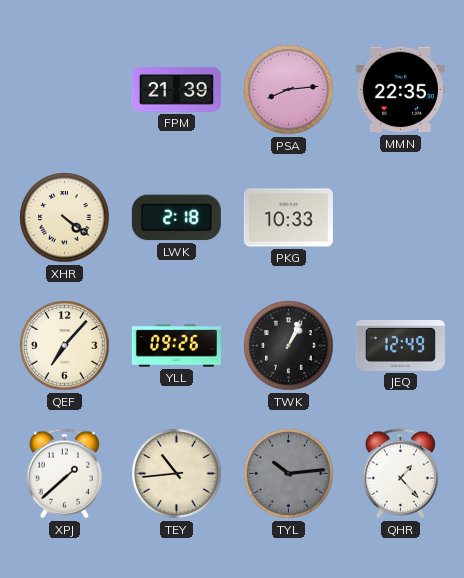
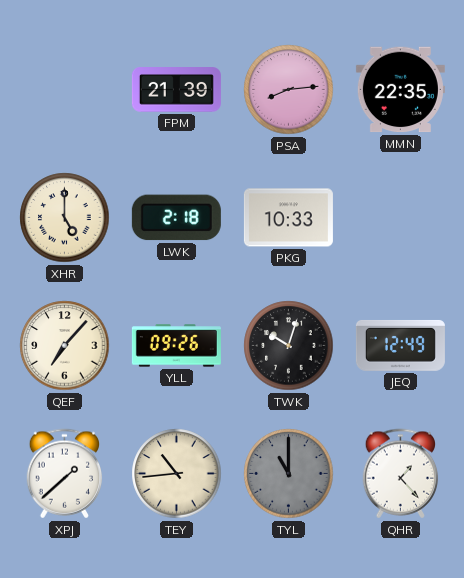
XHR: 4:21 -> 5:00 (65, 218)
TWK: 1:04 -> 10:03 (289, 346)
TYL: 10:14 -> 11:00 (289, 474)
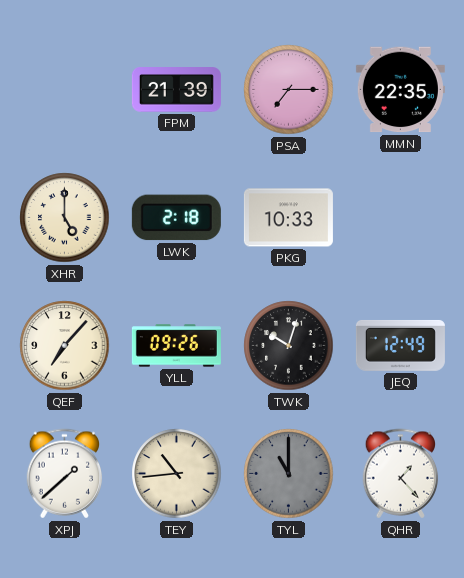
PSA: 8:14 -> 7:15 (289, 90)
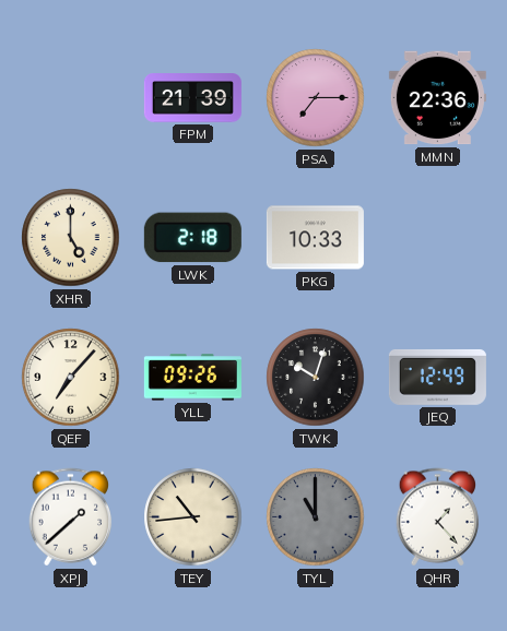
MMN: 22:35 -> 22:36 (437, 98)
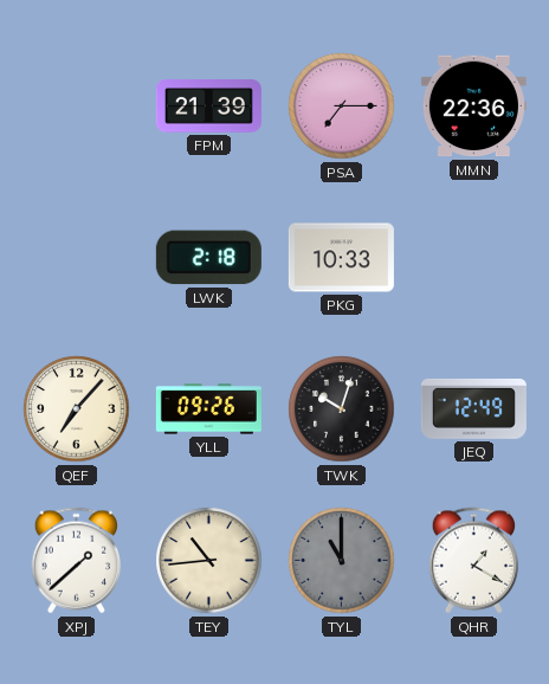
XHR: 5:00 -> none (71, 238)
QHR: 1:23 -> 1:20 (474, 561)
